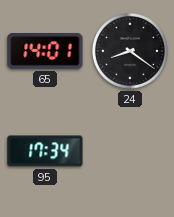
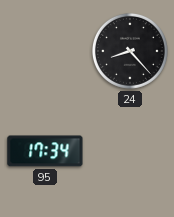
65: 14:01 -> none (45, 52)
24: 8:21 -> 8:23 (130, 51)
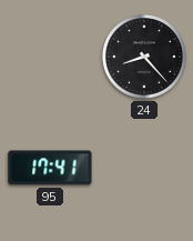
95: 17:34 -> 17:41 (50, 168)
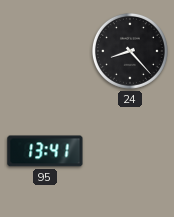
95: 17:41 -> 13:41 (45, 151)
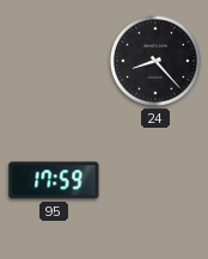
95: 13:41 -> 17:59 (54, 180)
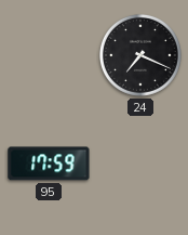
24: 8:23 -> 7:19 (140, 55)
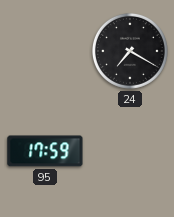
24: 7:19 -> 7:20 (130, 51)
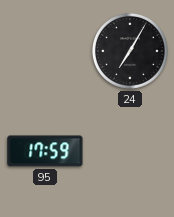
24: 7:20 -> 7:05 (130, 51)
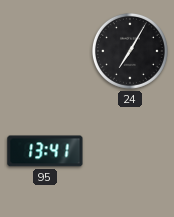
95: 17:59 -> 13:41 (45, 151)
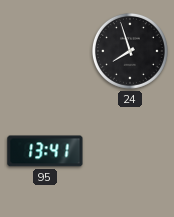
24: 7:05 -> 7:57 (130, 51)
